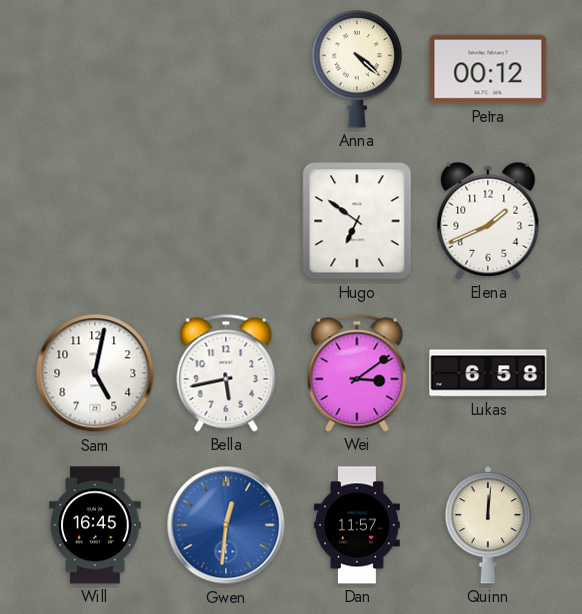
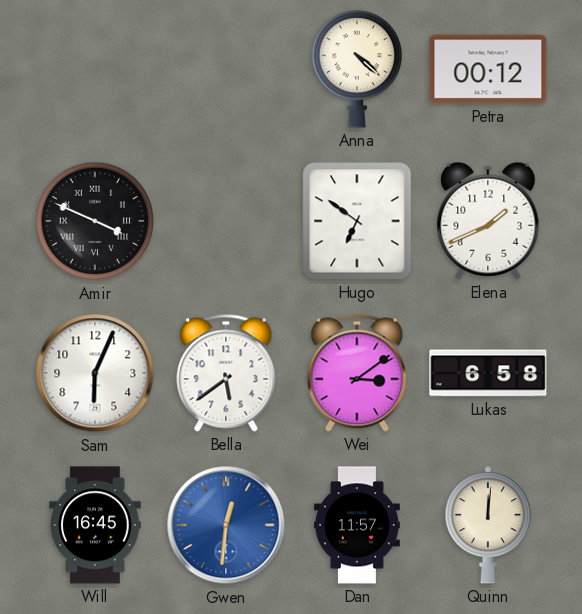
Amir: none -> 3:49 (95, 221)
Sam: 5:02 -> 6:04 (95, 373)
Bella: 5:43 -> 5:39 (226, 373)
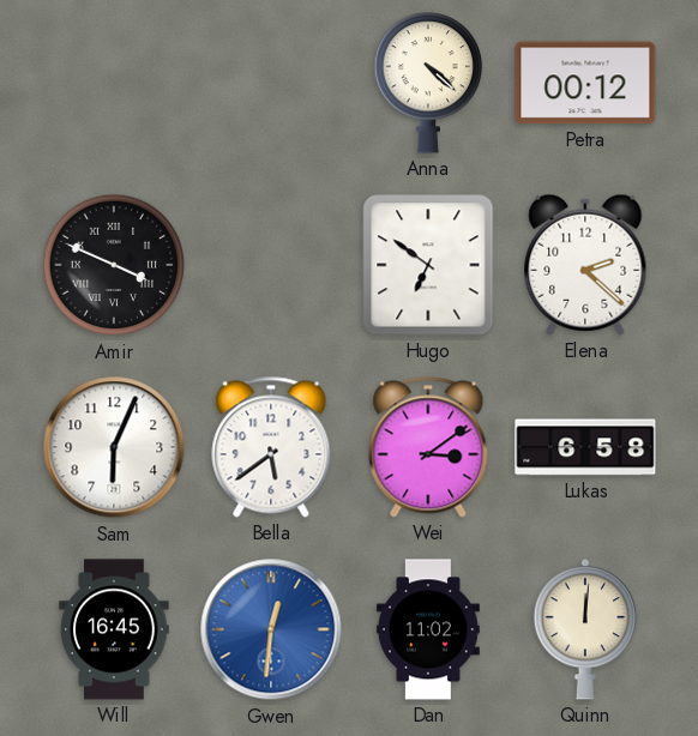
Elena: 1:41 -> 2:22 (585, 265)
Dan: 11:57 -> 11:02 (428, 629)
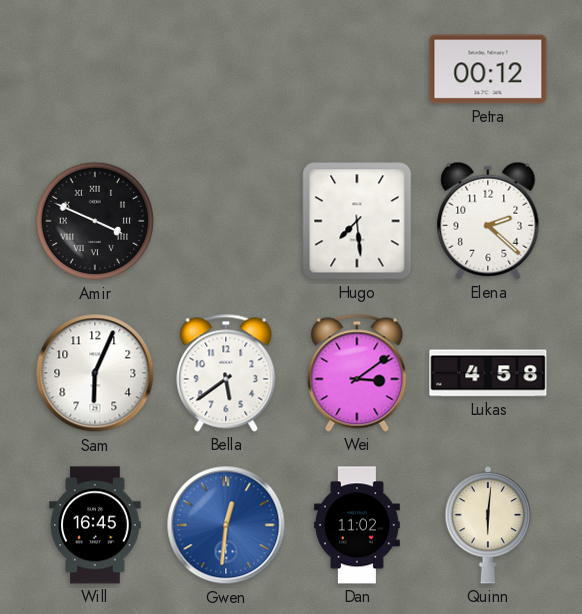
Anna: 4:22 -> none (427, 83)
Hugo: 6:51 -> 7:29 (357, 221)
Lukas: 6:58 -> 4:58 (488, 373)
Quinn: 12:01 -> 6:01 (488, 525)
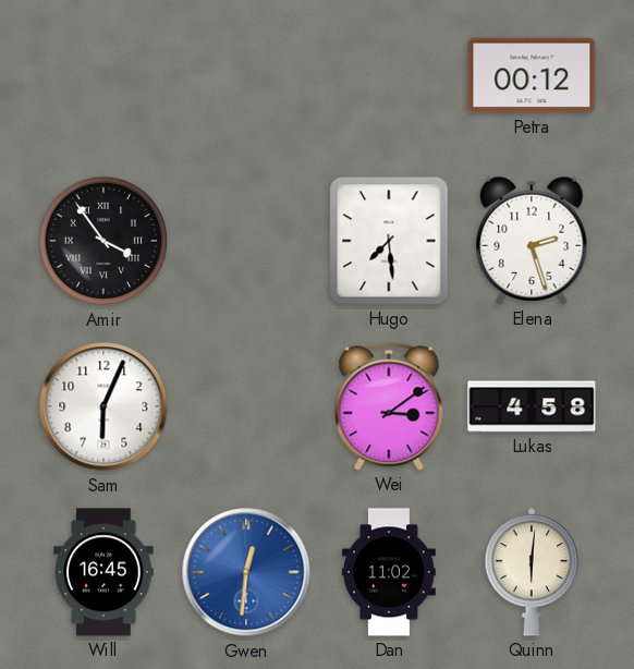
Amir: 3:49 -> 3:54 (103, 241)
Elena: 2:22 -> 2:27 (532, 241)
Bella: 5:39 -> none (226, 373)
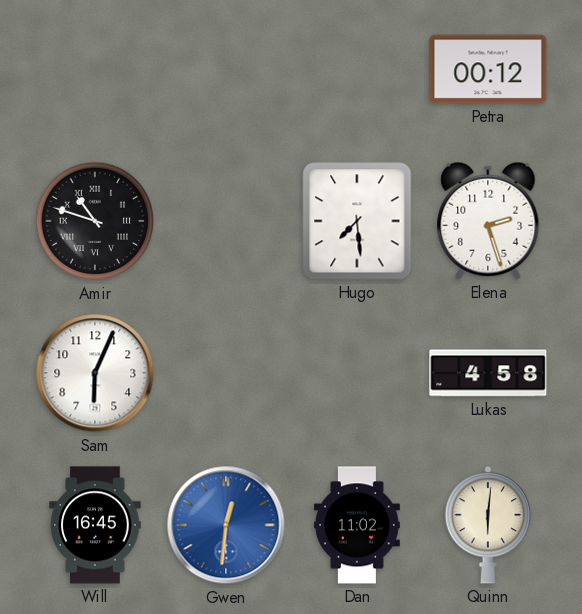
Amir: 3:54 -> 10:48 (95, 221)
Wei: 3:09 -> none (389, 406)
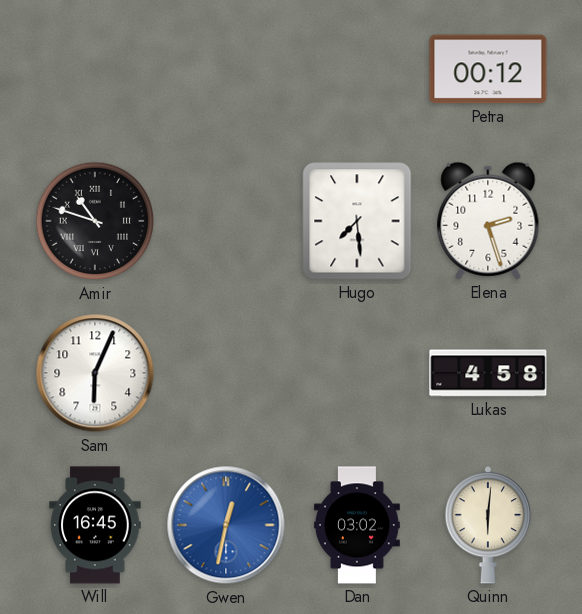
Gwen: 12:31 -> 12:32 (226, 525)
Dan: 11:02 -> 03:02 (357, 525)
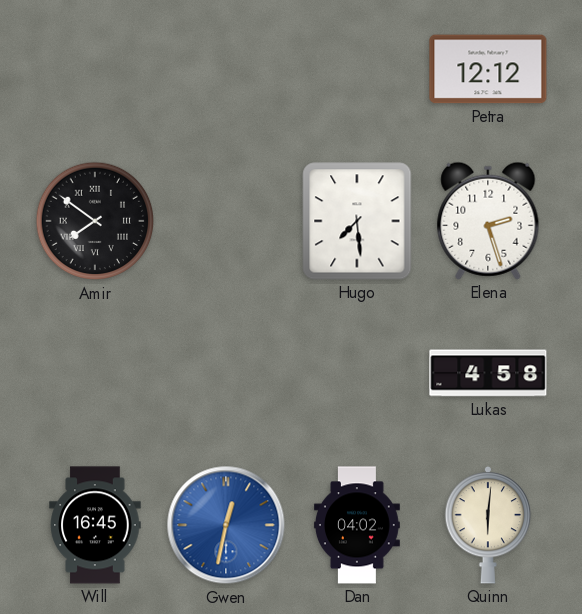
Petra: 00:12 -> 12:12 (488, 69)
Amir: 10:48 -> 7:51 (95, 221)
Sam: 6:04 -> none (95, 373)
Dan: 03:02 -> 04:02 (357, 525)
